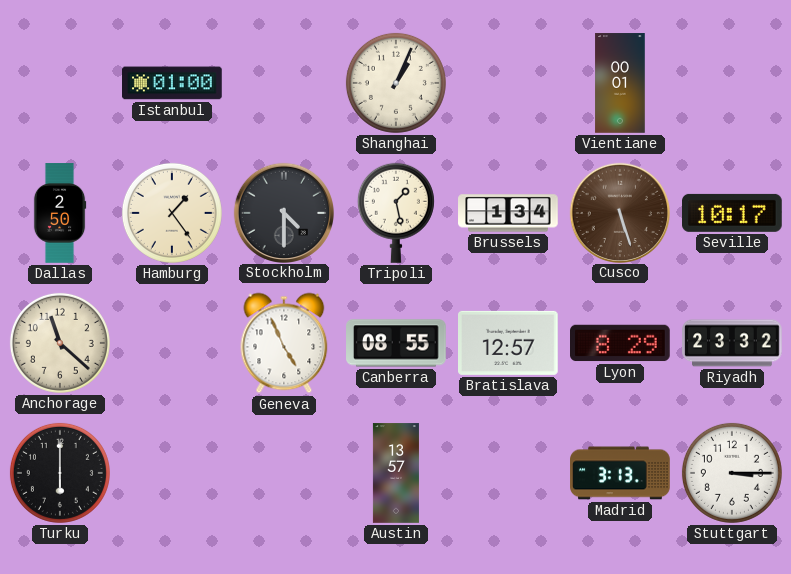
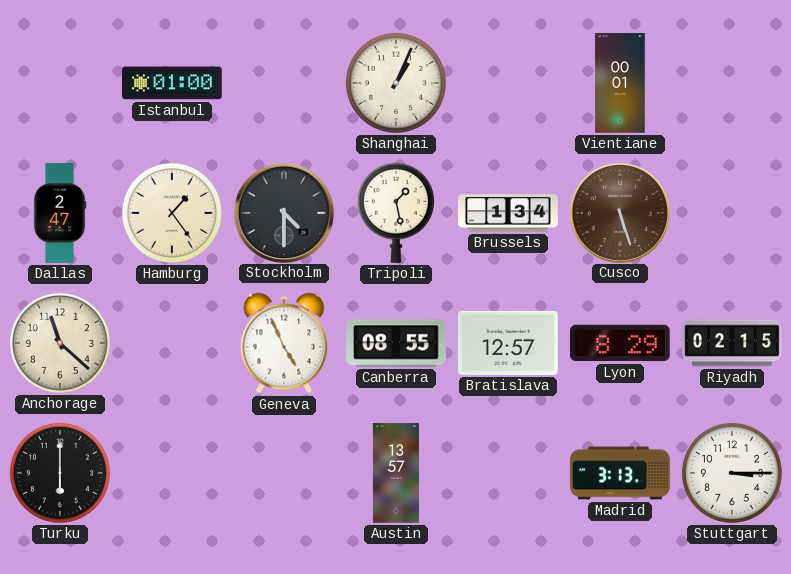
Dallas: 2:50 -> 2:47 (60, 213)
Seville: 10:17 -> none (733, 213)
Riyadh: 23:32 -> 02:15 (732, 343)
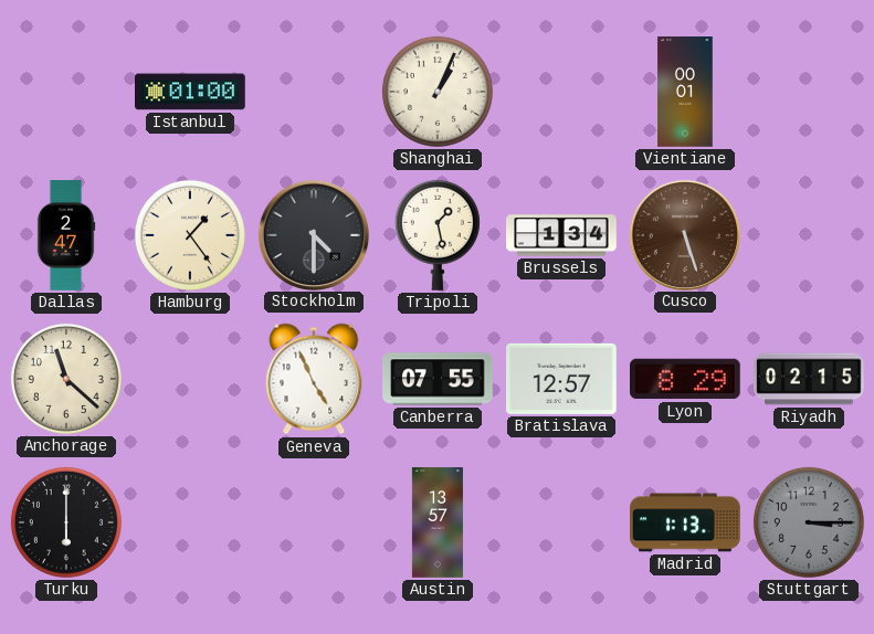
Canberra: 08:55 -> 07:55 (438, 379)
Madrid: 3:13 -> 1:13 (685, 522)
Stuttgart dial: white -> grey (809, 522)
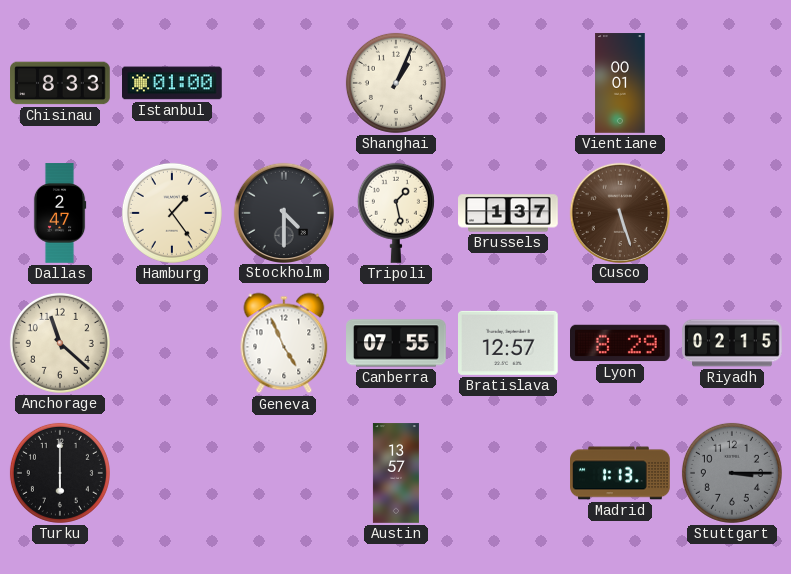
Chisinau: none -> 8:33 (60, 83)
Brussels: 1:34 -> 1:37 (508, 213)
